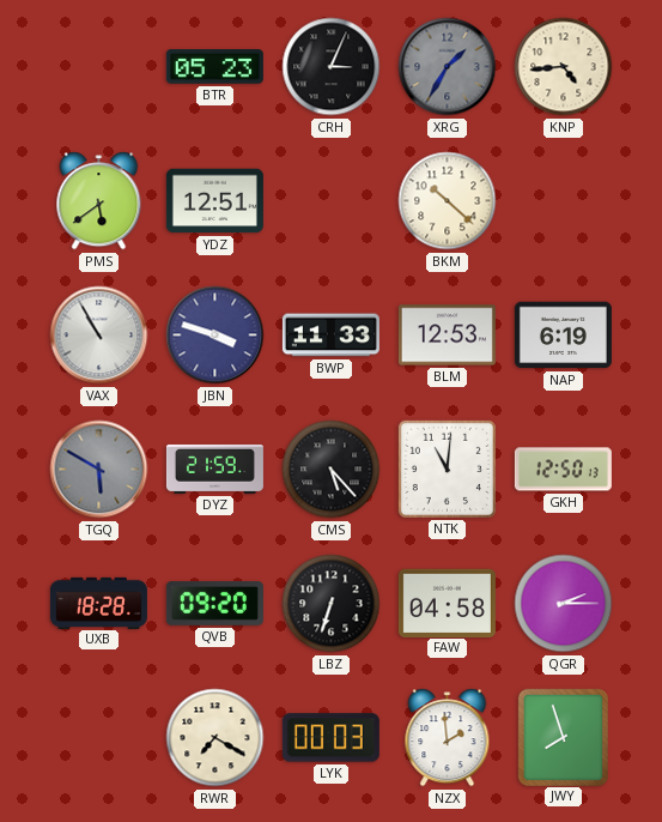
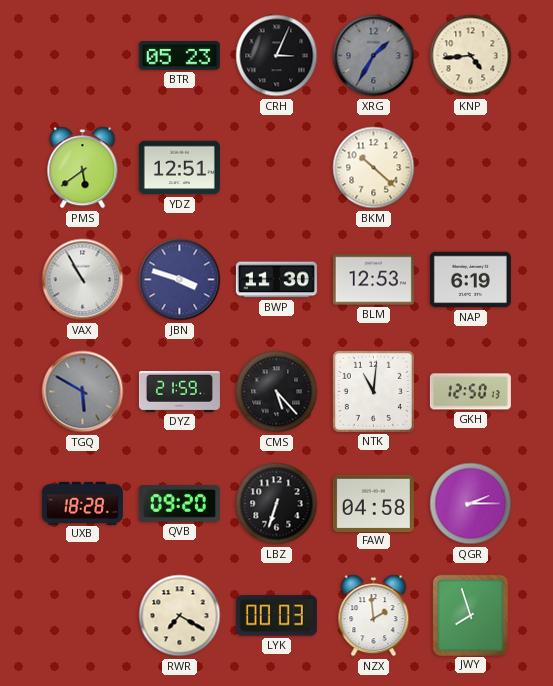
BWP: 11:33 -> 11:30 (276, 280)
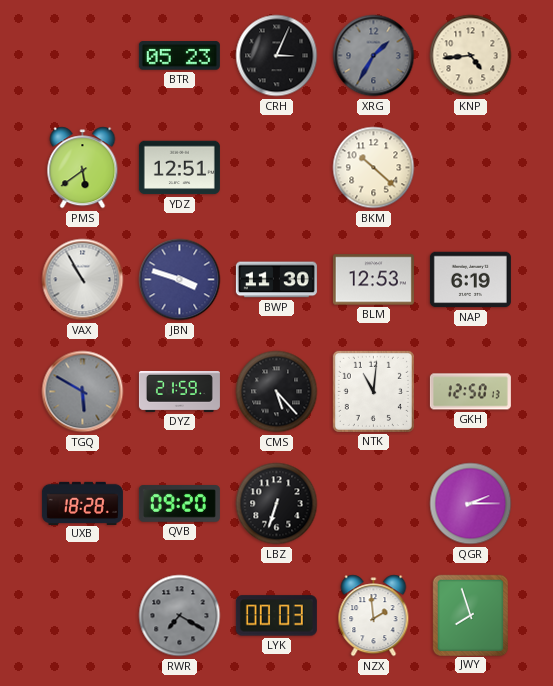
FAW: 04:58 -> none (373, 503)
RWR dial: cream -> grey (180, 616)
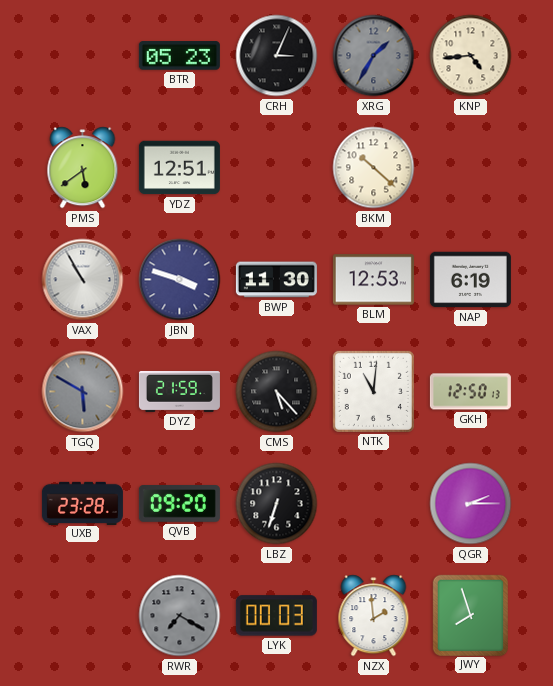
UXB: 18:28 -> 23:28 (82, 503)
